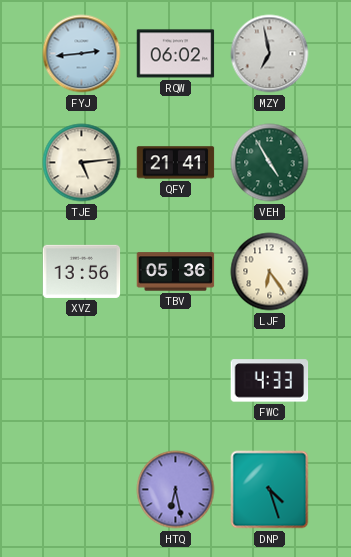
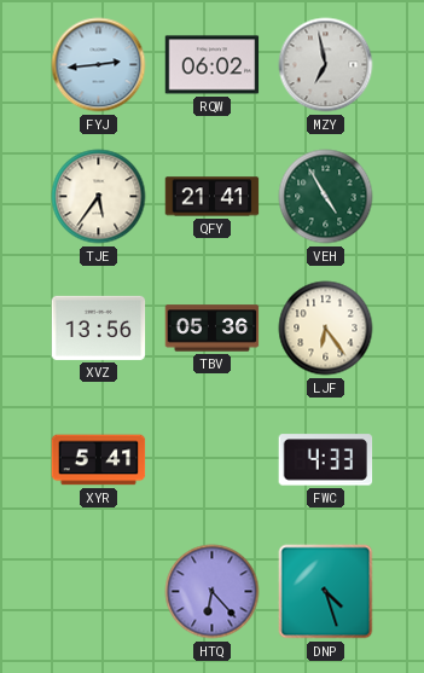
TJE: 5:14 -> 5:36 (99, 197)
XYR: none -> 5:41 (99, 460)
HTQ: 6:28 -> 6:23 (213, 592)
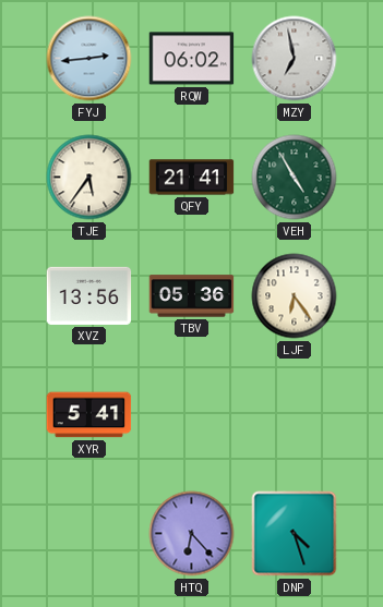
FWC: 4:33 -> none (326, 460)
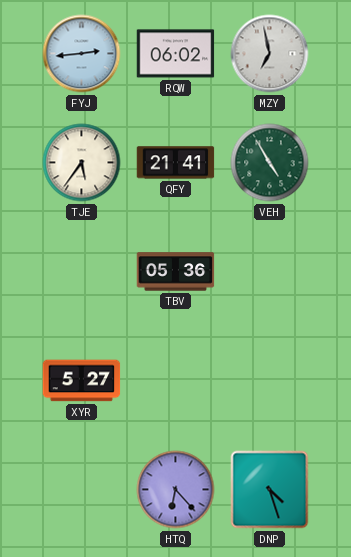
XVZ: 13:56 -> none (89, 295)
LJF: 6:24 -> none (295, 296)
XYR: 5:41 -> 5:27 (82, 381)
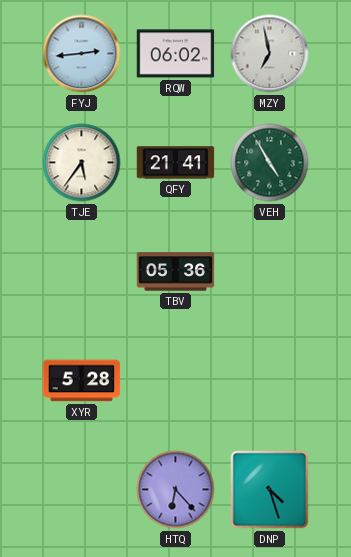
XYR: 5:27 -> 5:28 (82, 381)
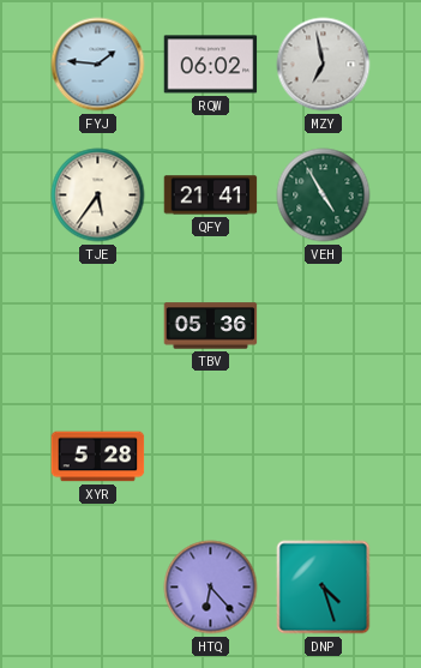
FYJ: 2:44 -> 1:46 (98, 65)
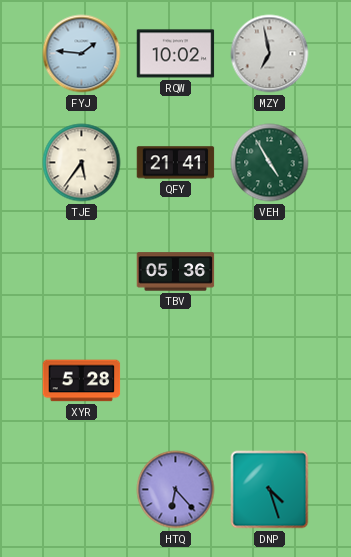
RQW: 06:02 -> 10:02 (176, 54)
